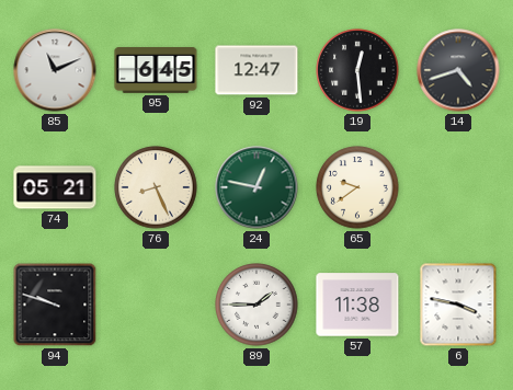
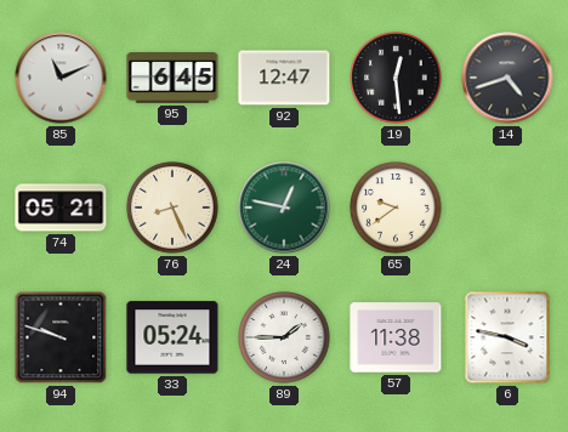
33: none -> 05:24 (172, 337)
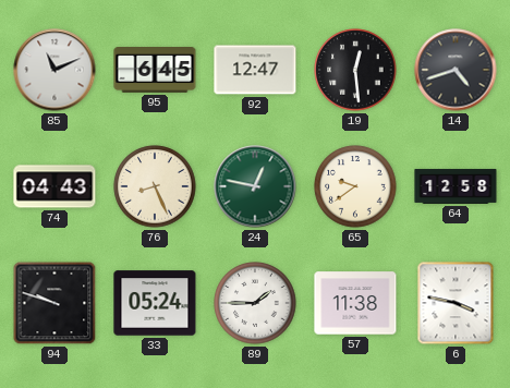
74: 05:21 -> 04:43 (54, 186)
64: none -> 12:58 (456, 186)
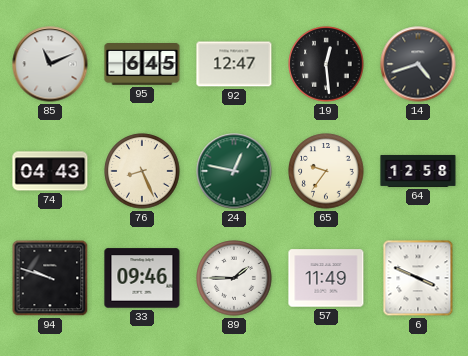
65: 9:39 -> 9:36 (326, 171)
33: 05:24 -> 09:46 (142, 278)
57: 11:38 -> 11:49 (326, 278)
6: 3:47 -> 3:49 (418, 278)
